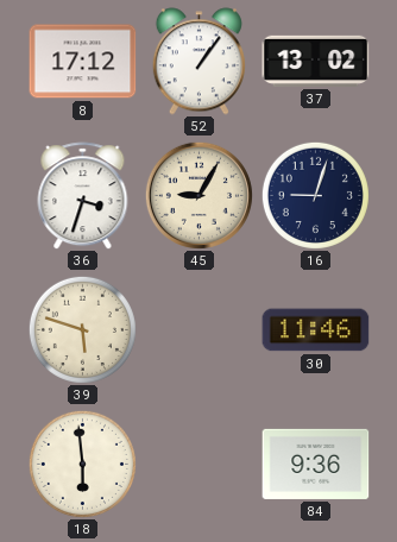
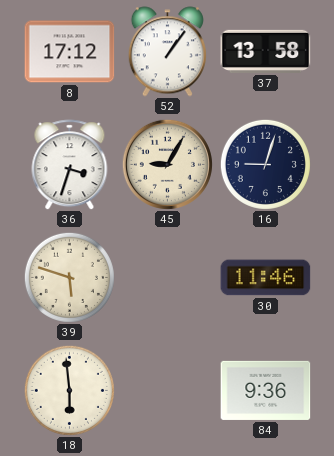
37: 13:02 -> 13:58 (266, 51)
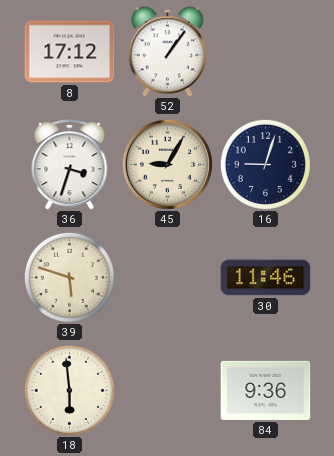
37: 13:58 -> none (266, 51)
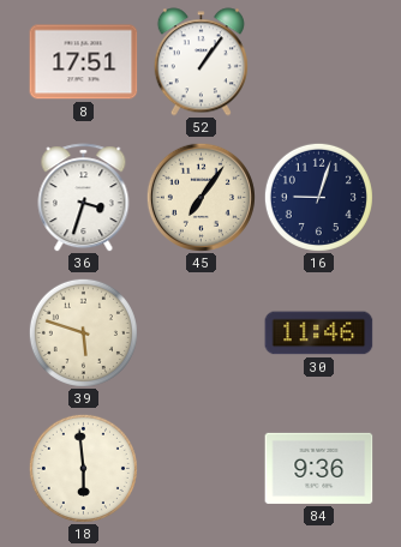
8: 17:12 -> 17:51 (84, 62)
45: 9:05 -> 7:06 (200, 197)
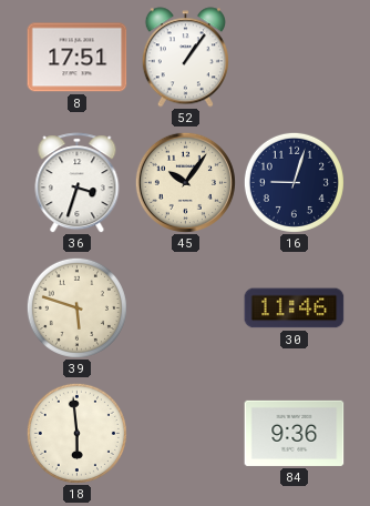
45: 7:06 -> 10:06 (185, 182)
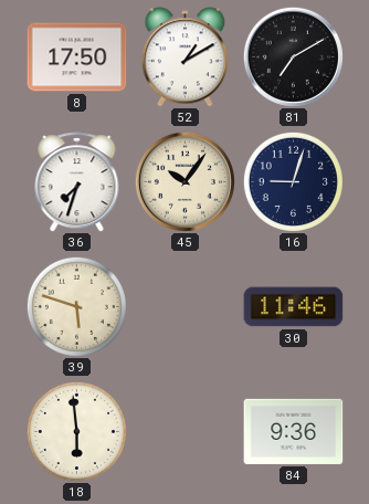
8: 17:51 -> 17:50 (77, 57)
52: 1:06 -> 1:10 (184, 57)
81: none -> 7:10 (293, 56)
36: 3:33 -> 7:33 (77, 182)
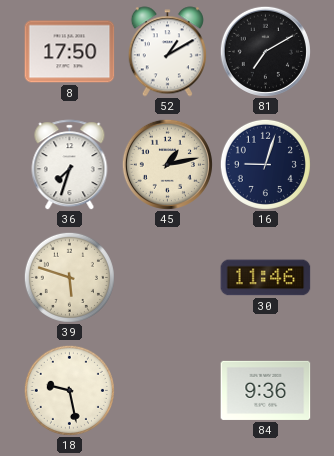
45: 10:06 -> 1:13 (167, 164)
18: 5:59 -> 9:28 (69, 390)
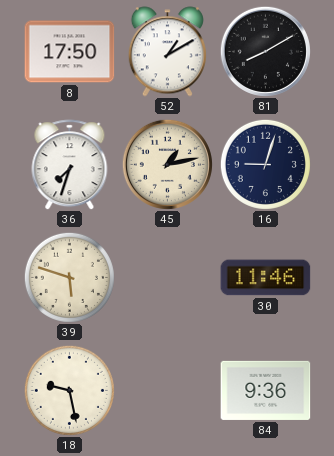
81: 7:10 -> 8:10 (265, 51)
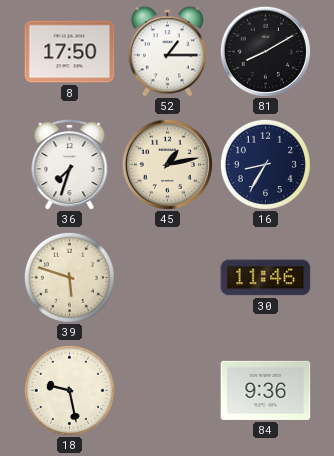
52: 1:10 -> 1:15 (167, 52)
16: 9:03 -> 8:35 (265, 164)
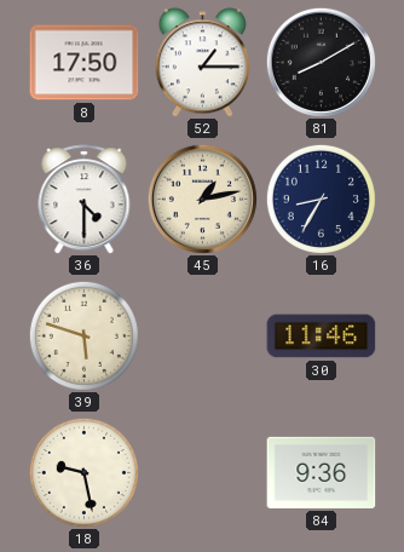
36: 7:33 -> 4:30 (85, 200)
